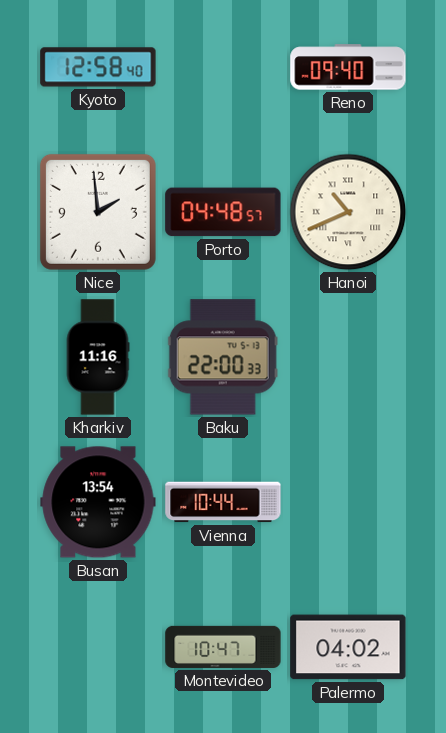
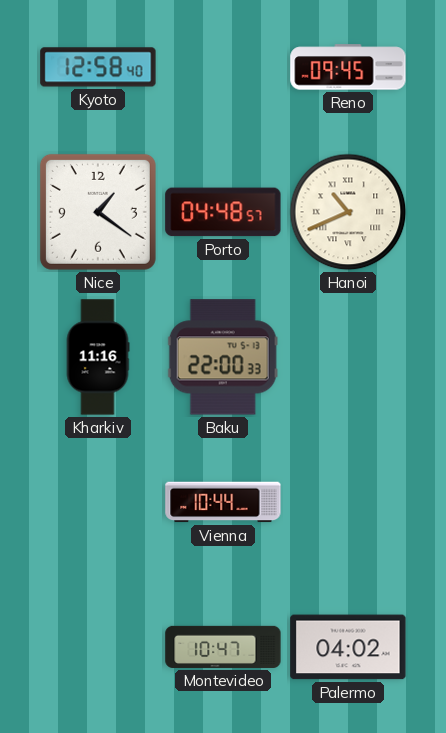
Reno: 09:40 -> 09:45 (348, 67)
Nice: 1:59 -> 1:21 (98, 212)
Busan: 13:54 -> none (98, 502)
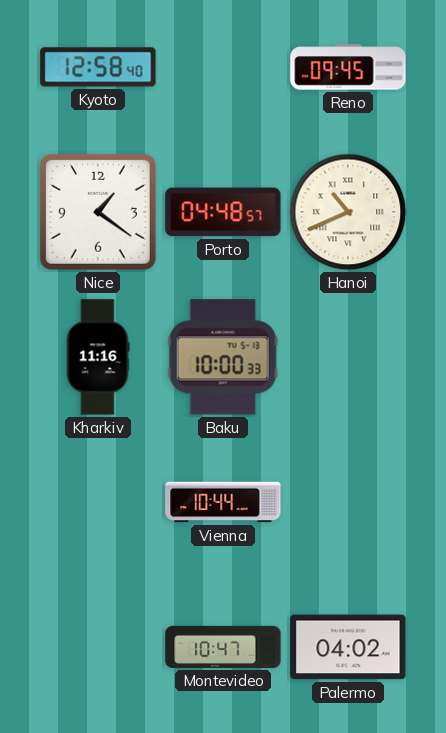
Baku: 22:00 -> 10:00 (223, 357)
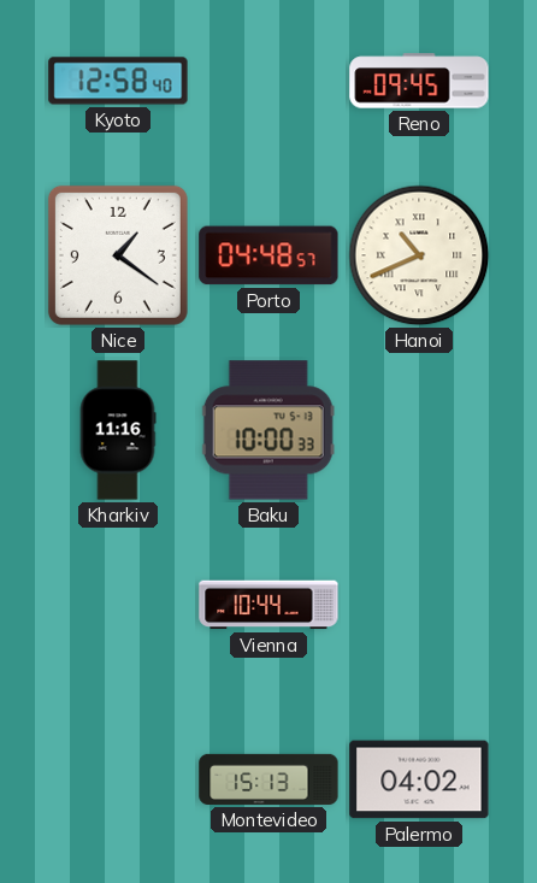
Montevideo: 10:47 -> 15:13 (268, 779)
